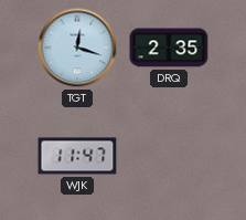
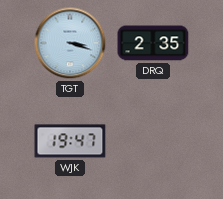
TGT: 12:18 -> 3:18 (70, 43)
WJK: 11:47 -> 19:47 (70, 141)
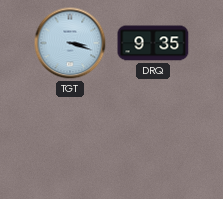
DRQ: 2:35 -> 9:35 (153, 43)
WJK: 19:47 -> none (70, 141)
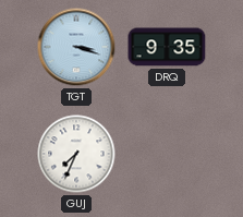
GUJ: none -> 7:34 (76, 154)
